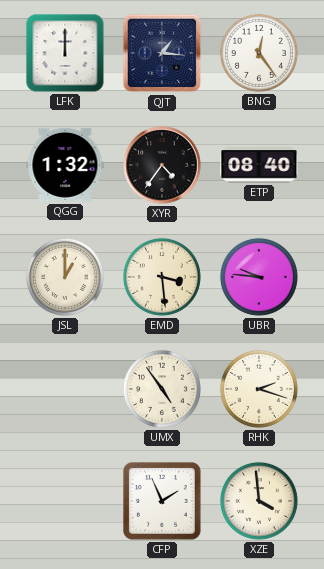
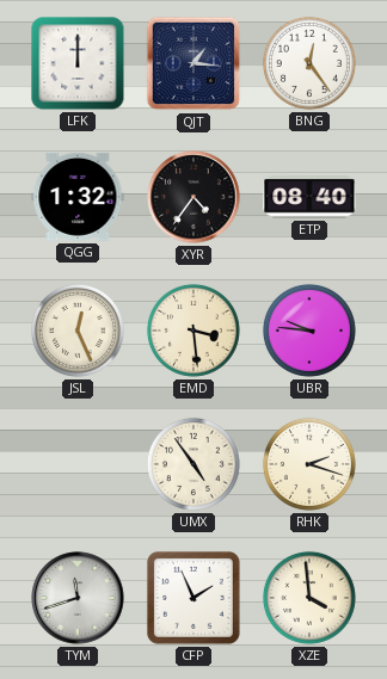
JSL: 1:00 -> 12:26 (78, 331)
TYM: none -> 11:42 (78, 598)
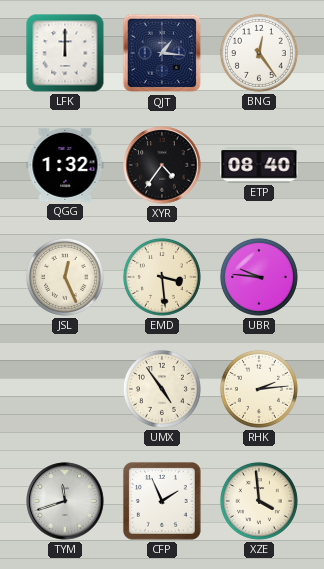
RHK: 2:18 -> 2:14 (259, 389)
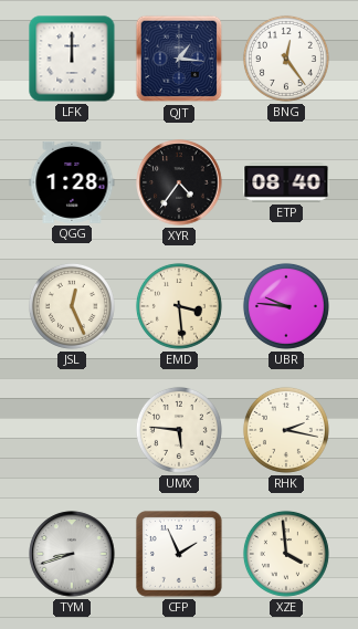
QGG: 1:32 -> 1:28 (72, 182)
UMX: 4:54 -> 5:46 (179, 430)
RHK: 2:14 -> 2:17 (286, 430)
TYM: 11:42 -> 8:42 (72, 554)
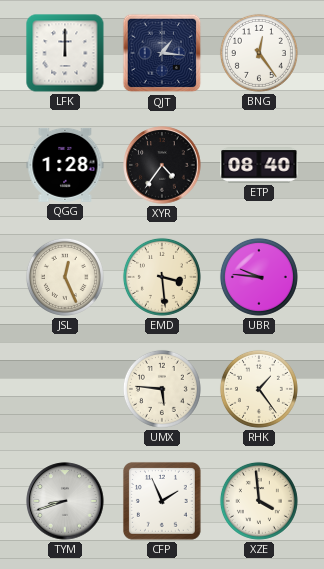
RHK: 2:17 -> 1:24 (259, 389)
